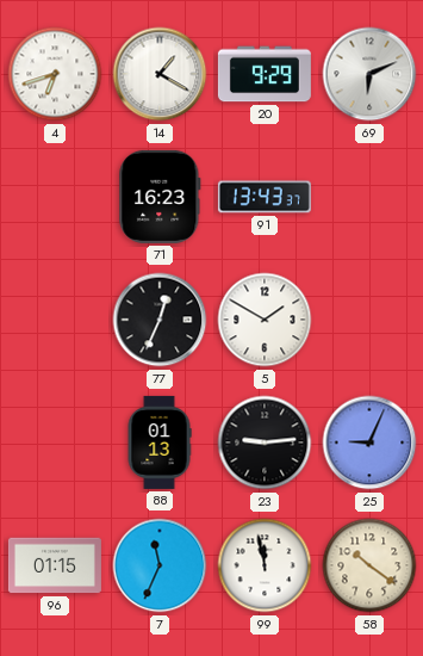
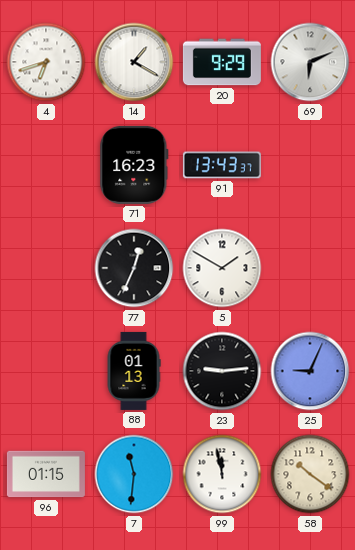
7: 11:34 -> 11:31 (134, 474)
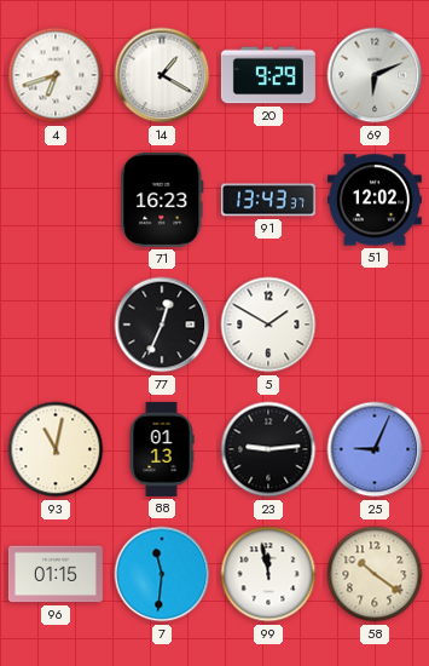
51: none -> 12:02 (375, 200)
93: none -> 11:02 (56, 449)
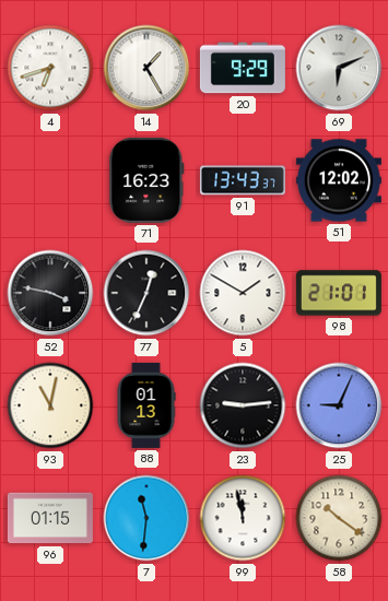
14: 1:20 -> 1:25 (146, 68)
52: none -> 3:47 (50, 293)
98: none -> 21:01 (339, 293)
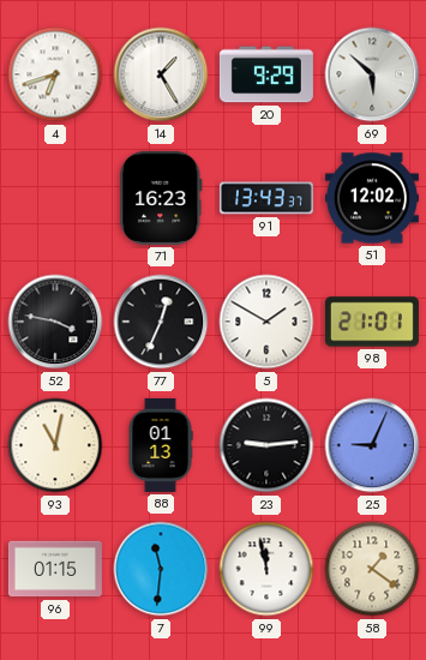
69: 6:11 -> 5:52 (372, 74)
58: 10:21 -> 1:21 (372, 569)
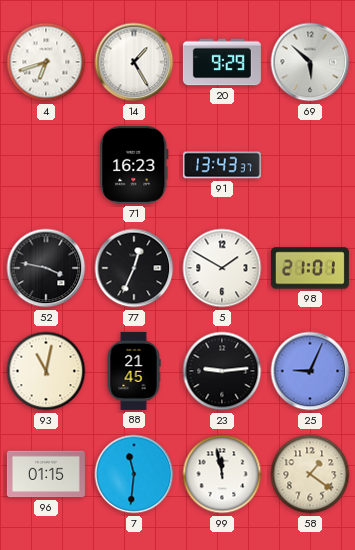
51: 12:02 -> none (372, 198)
88: 01:13 -> 21:45 (134, 371)
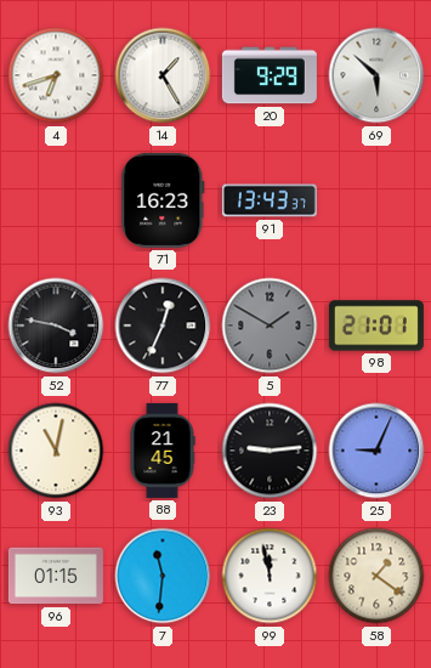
5 dial: white -> grey (270, 325)
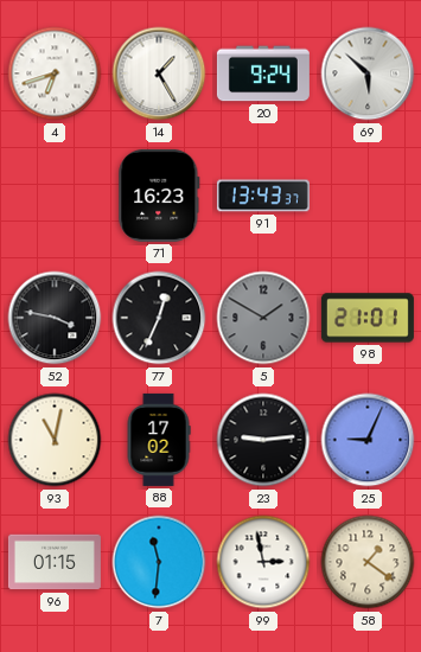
20: 9:29 -> 9:24 (263, 73)
88: 21:45 -> 17:02 (159, 440)
99: 11:58 -> 2:58 (263, 562)
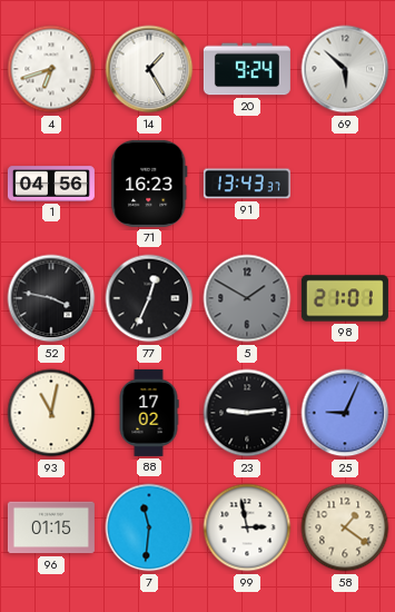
1: none -> 04:56 (51, 184)
